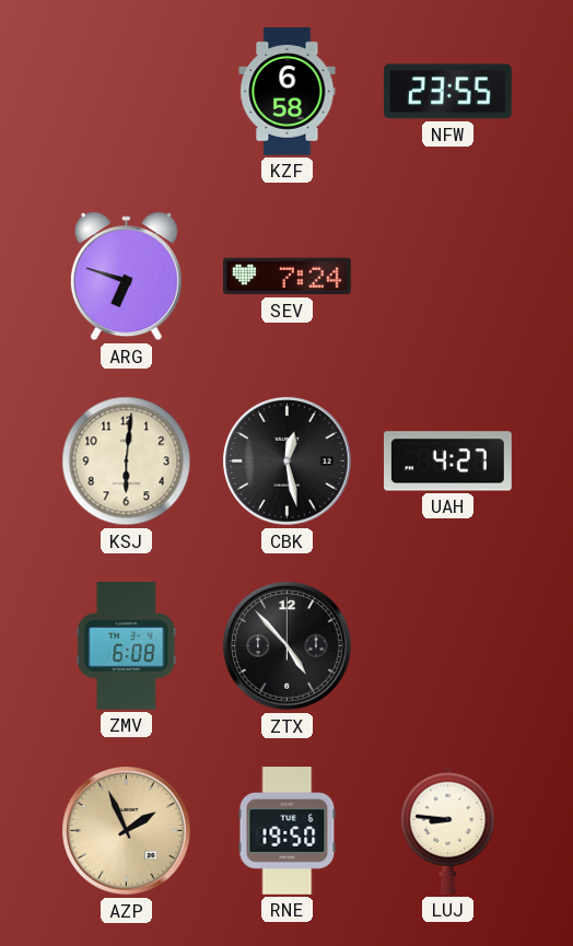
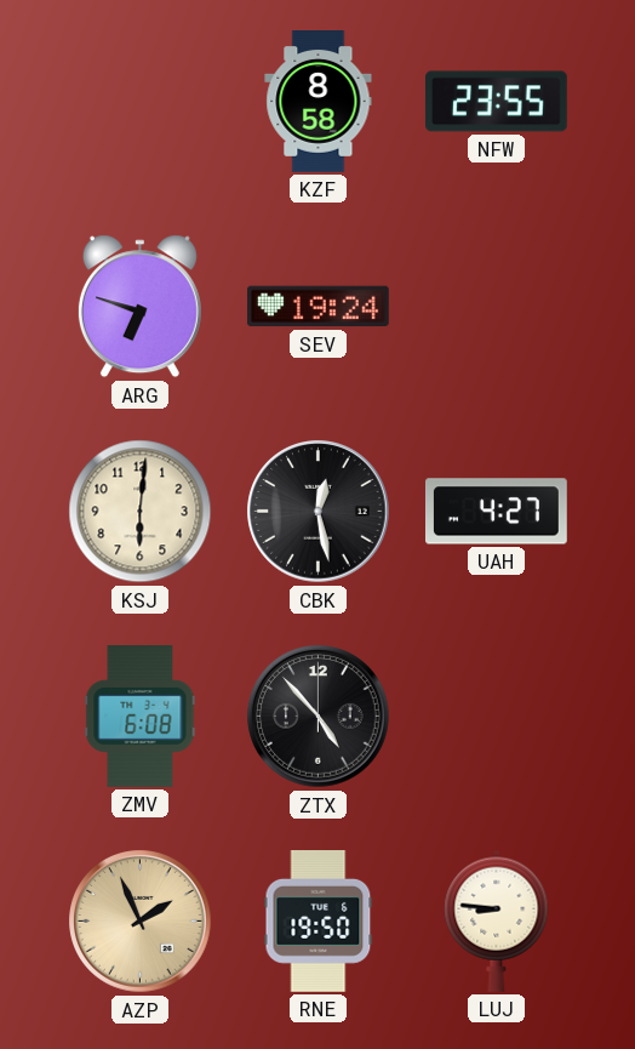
KZF: 6:58 -> 8:58 (319, 102)
SEV: 7:24 -> 19:24 (317, 307)
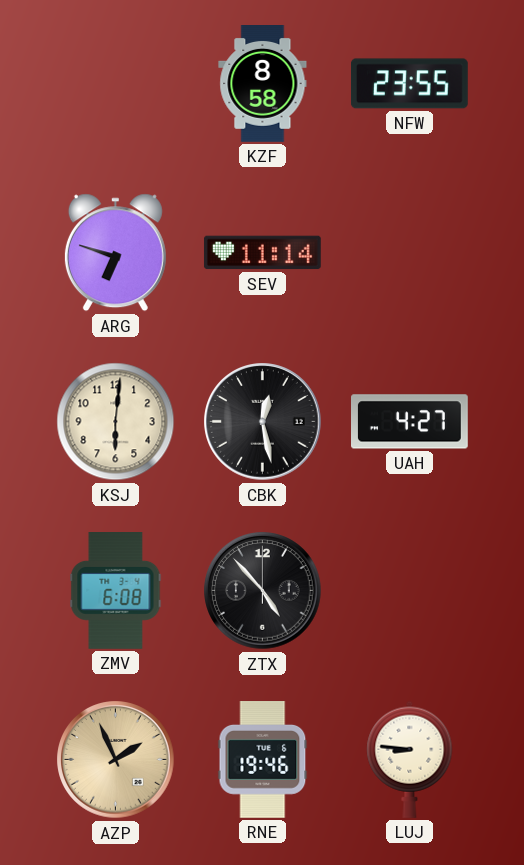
SEV: 19:24 -> 11:14 (262, 253)
RNE: 19:50 -> 19:46 (263, 760)
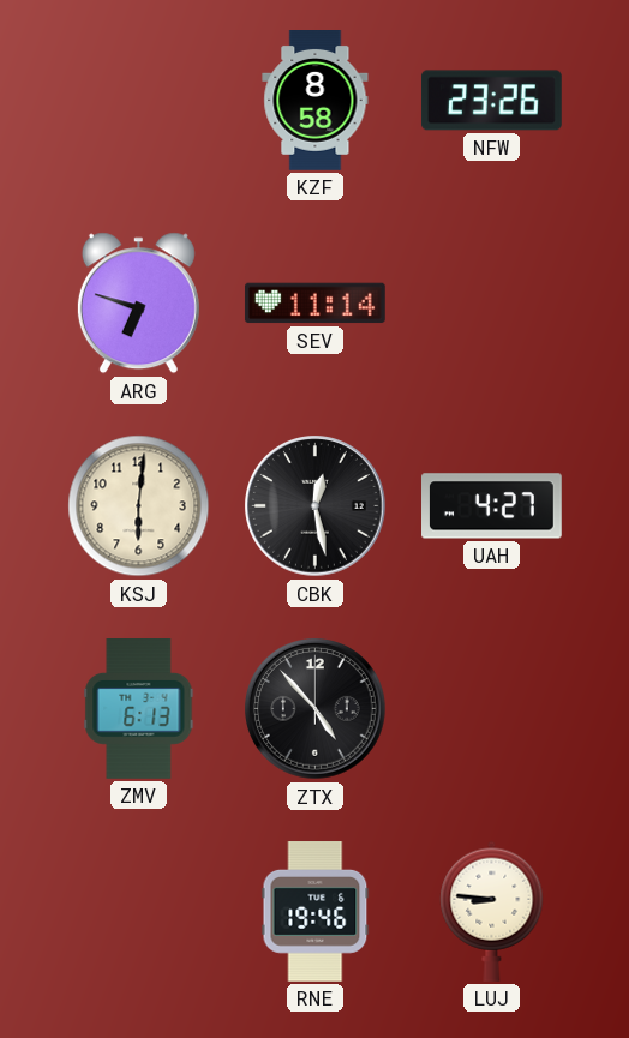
NFW: 23:55 -> 23:26 (491, 101)
ZMV: 6:08 -> 6:13 (139, 709)
AZP: 1:56 -> none (116, 760)
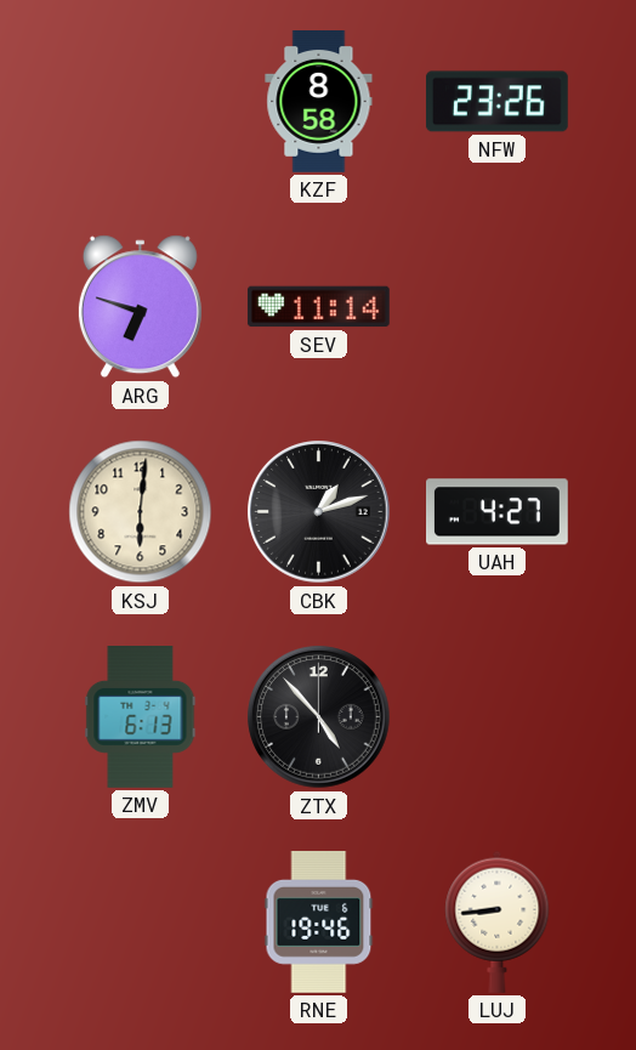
CBK: 12:28 -> 1:12 (319, 512)
LUJ: 8:46 -> 8:44 (498, 921)
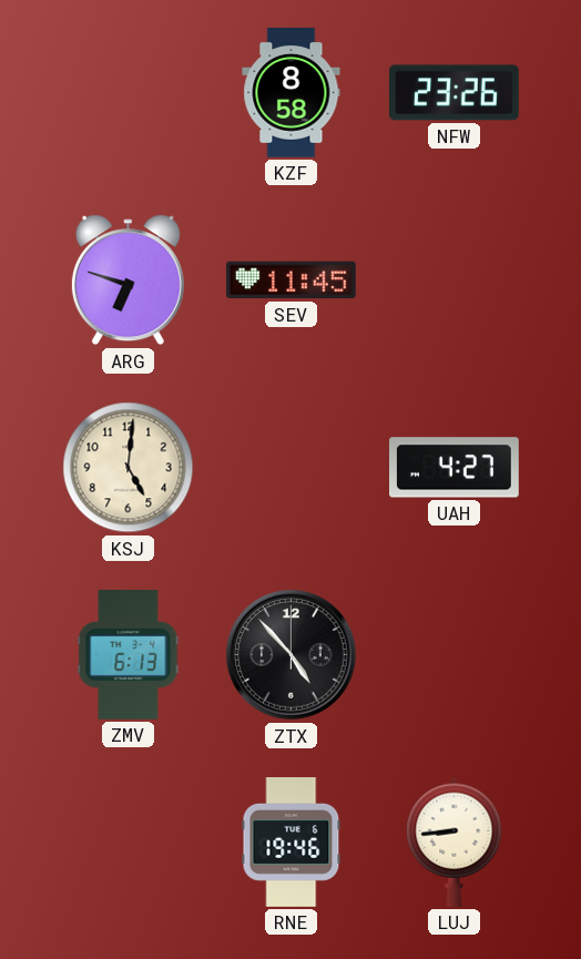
SEV: 11:14 -> 11:45 (290, 280)
KSJ: 6:01 -> 5:01 (129, 468)
CBK: 1:12 -> none (319, 512)
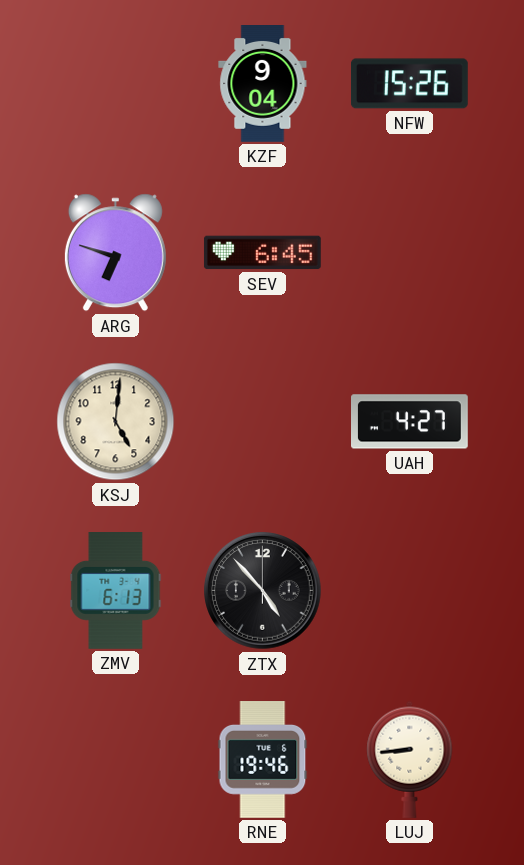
KZF: 8:58 -> 9:04 (263, 84)
NFW: 23:26 -> 15:26 (409, 84)
SEV: 11:45 -> 6:45 (262, 253)
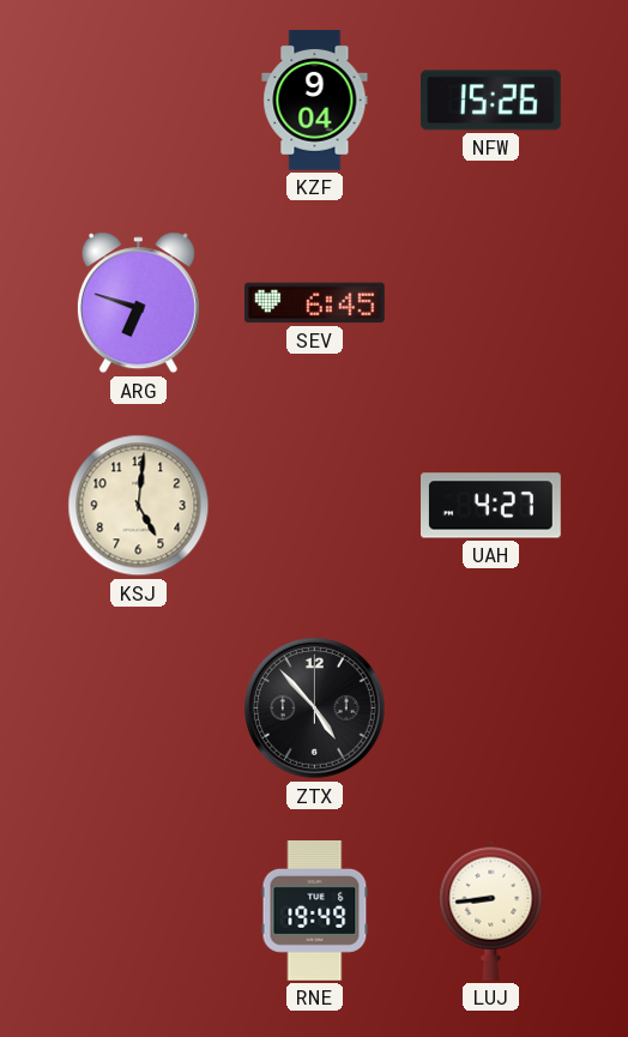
ZMV: 6:13 -> none (116, 591)
RNE: 19:46 -> 19:49 (315, 911)
